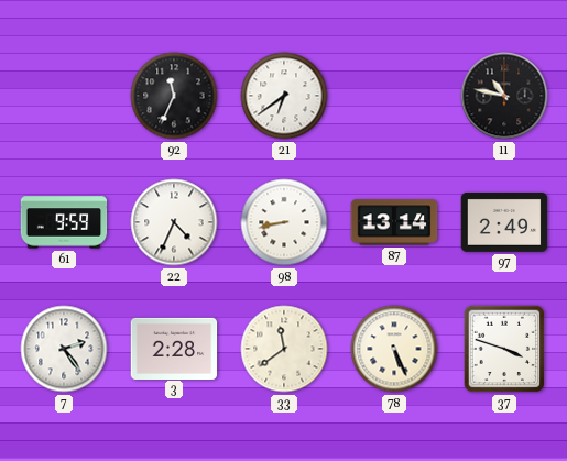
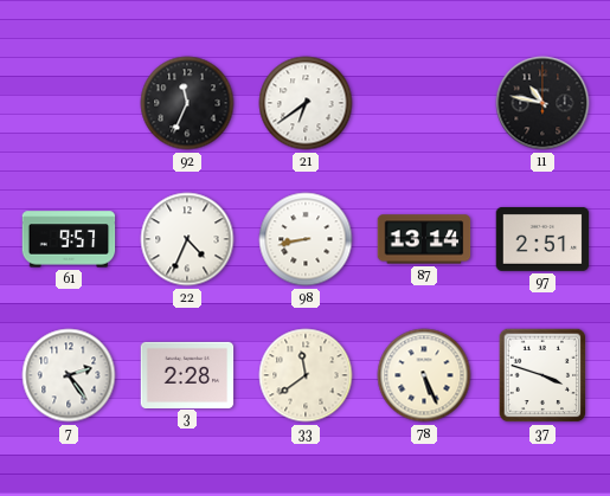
61: 9:59 -> 9:57 (69, 239)
97: 2:49 -> 2:51 (542, 239)
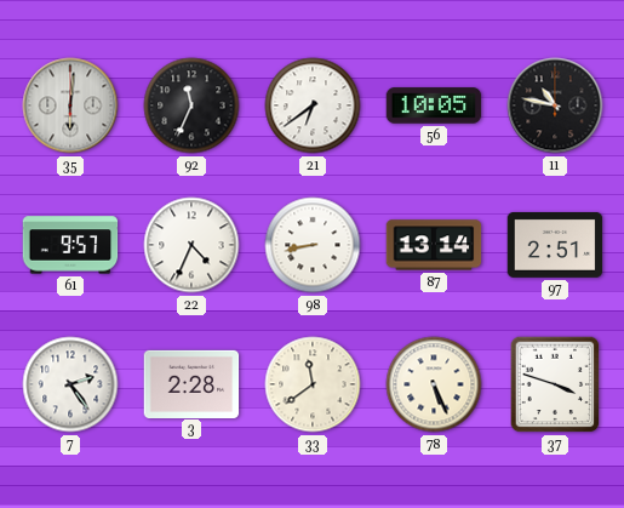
35: none -> 6:01 (70, 105)
56: none -> 10:05 (434, 105)
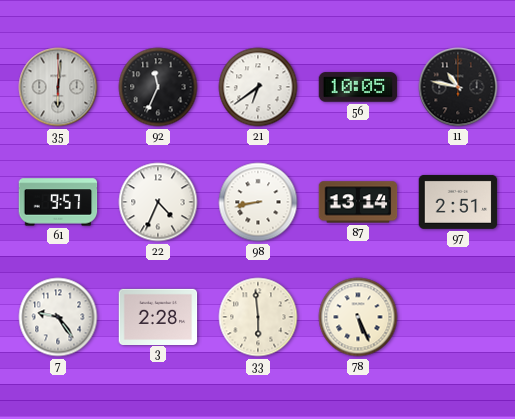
7: 2:24 -> 9:24 (58, 317)
33: 11:39 -> 5:59 (258, 317)
37: 3:48 -> none (555, 384)
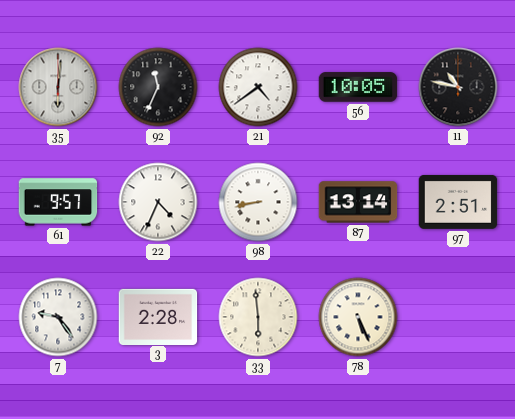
21: 6:39 -> 4:39 (258, 87)
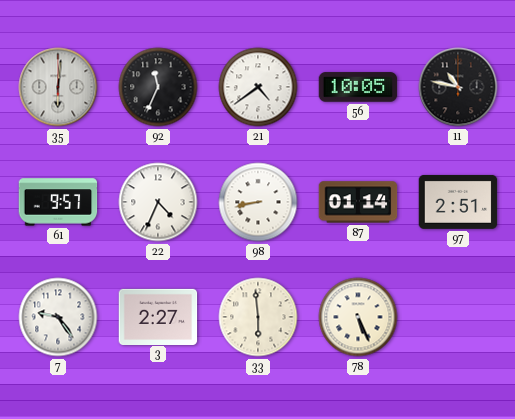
87: 13:14 -> 01:14 (358, 202)
3: 2:28 -> 2:27 (158, 316)
